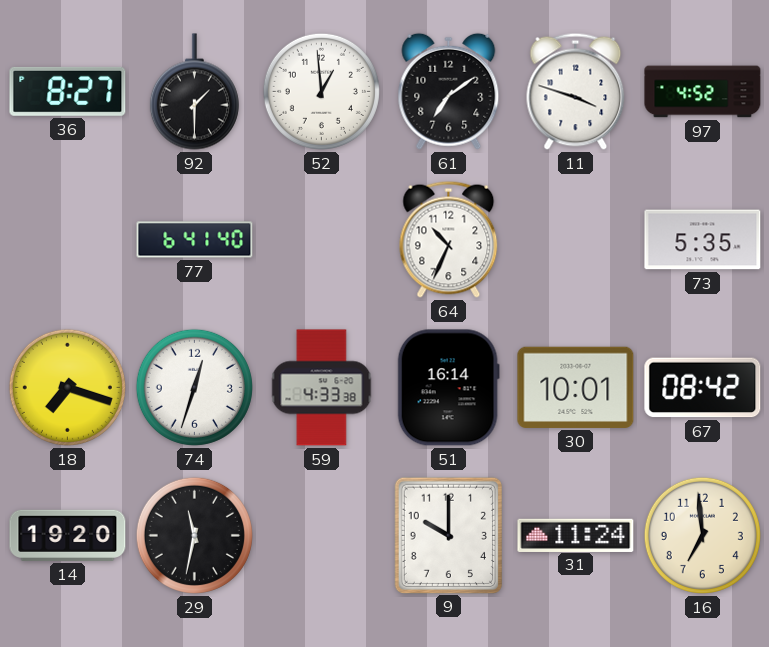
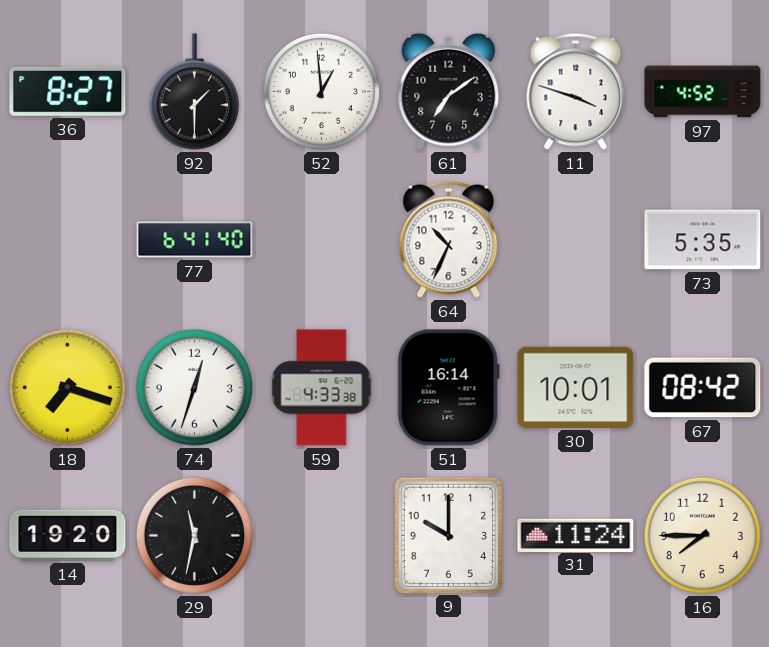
16: 6:59 -> 7:45 (702, 535)
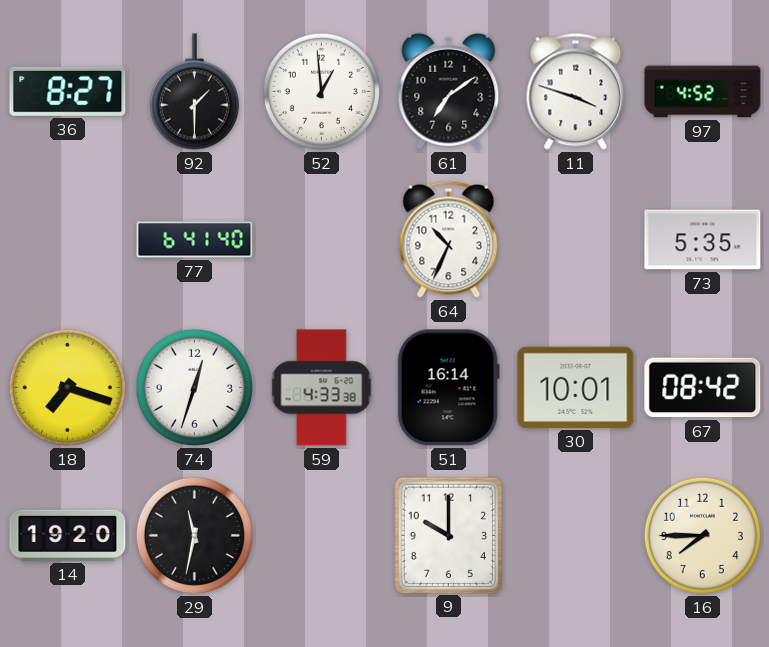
31: 11:24 -> none (576, 535)
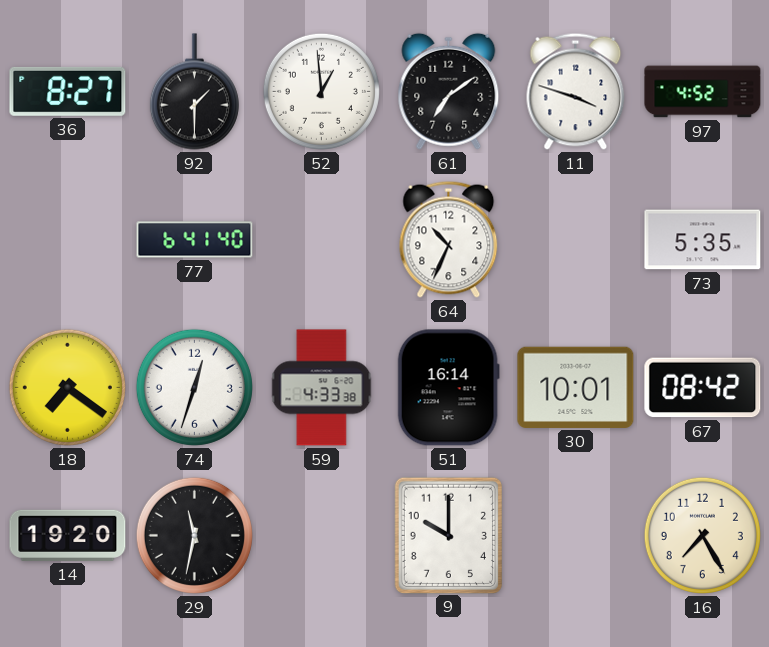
18: 7:18 -> 7:21 (67, 387)
16: 7:45 -> 7:25 (702, 535)
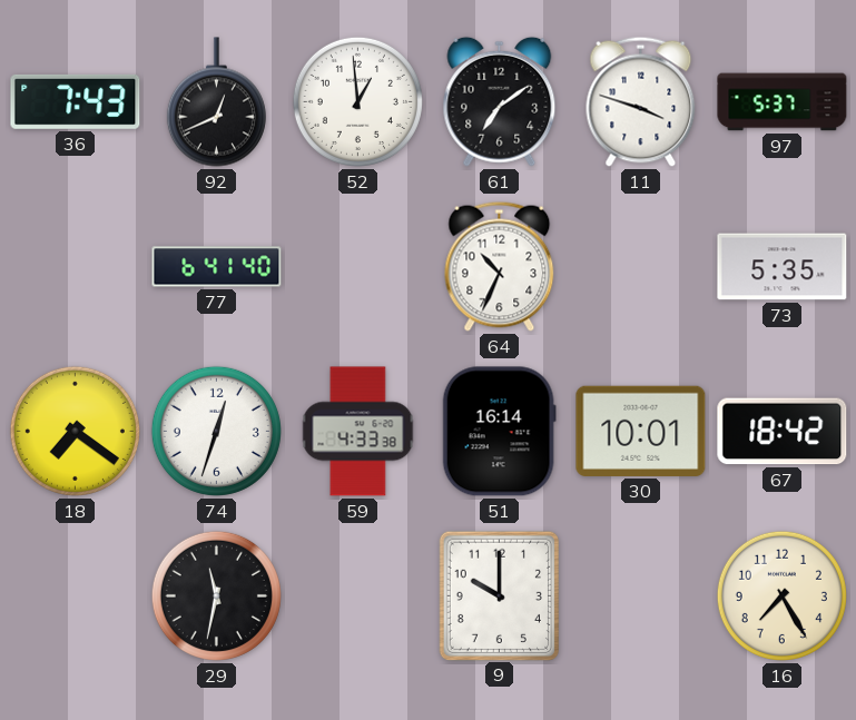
36: 8:27 -> 7:43 (76, 101)
92: 1:30 -> 12:41 (216, 102)
97: 4:52 -> 5:37 (783, 102)
67: 08:42 -> 18:42 (783, 432)
14: 19:20 -> none (68, 535)
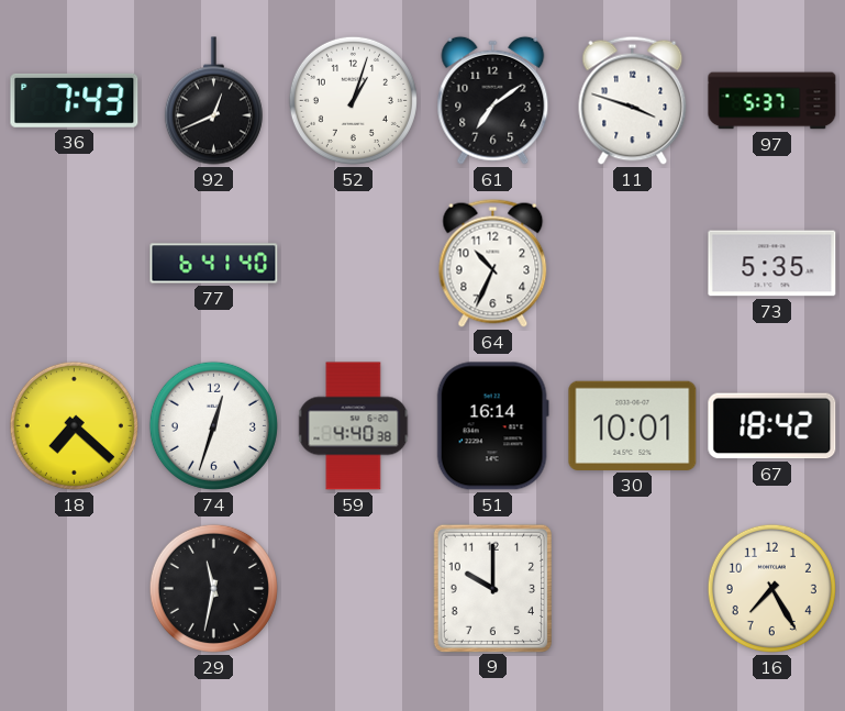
52: 12:59 -> 1:03 (353, 100)
18: 7:21 -> 7:22 (74, 425)
59: 4:33 -> 4:40 (354, 426)
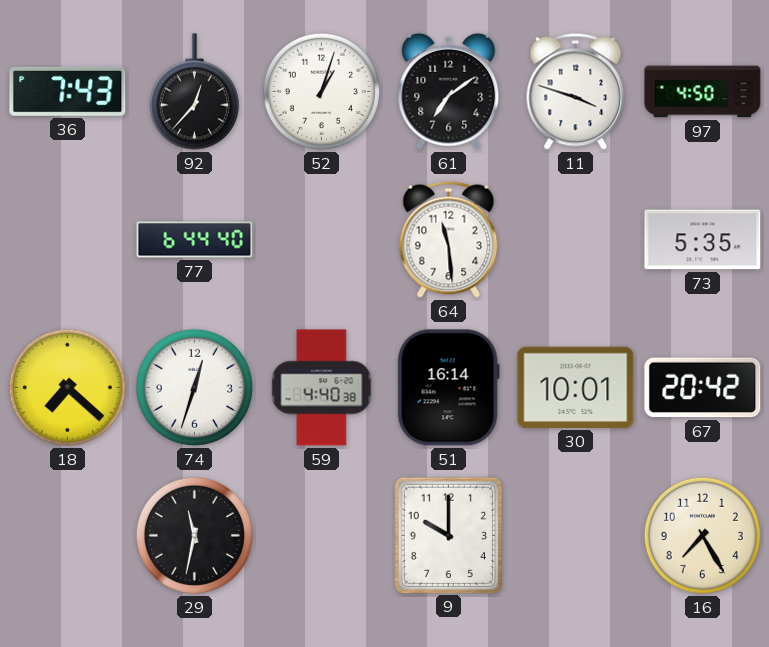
92: 12:41 -> 12:37 (194, 92)
97: 5:37 -> 4:50 (703, 92)
77: 6:41 -> 6:44 (195, 240)
64: 10:34 -> 11:29 (449, 239)
67: 18:42 -> 20:42 (703, 388)
